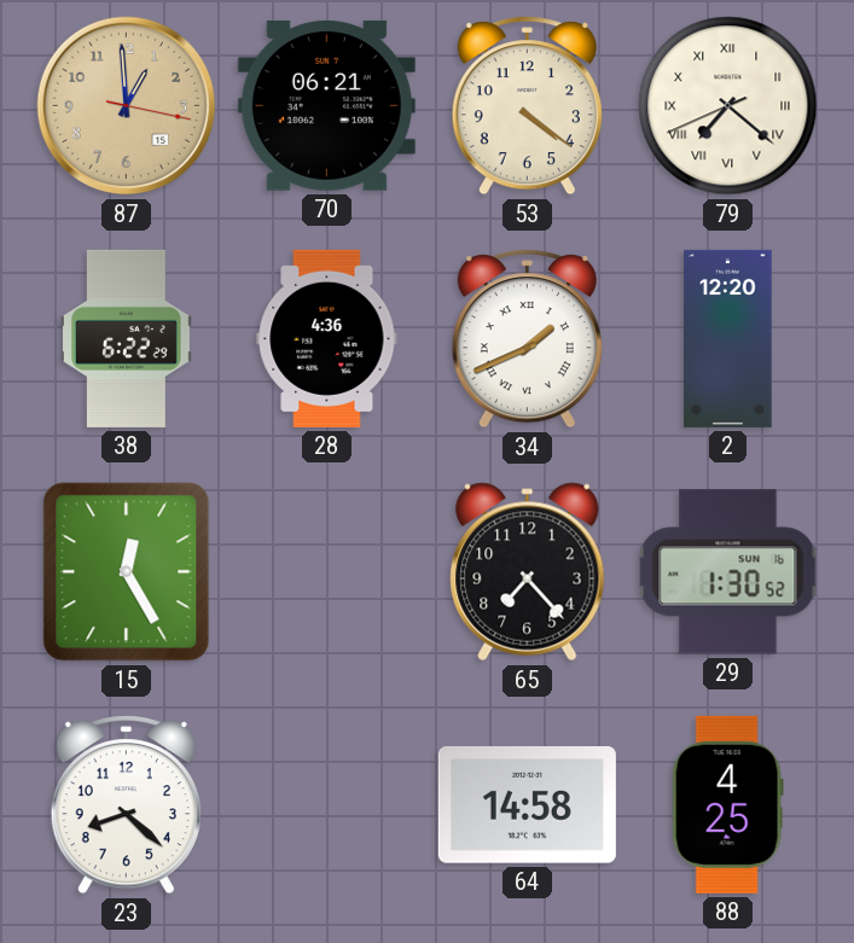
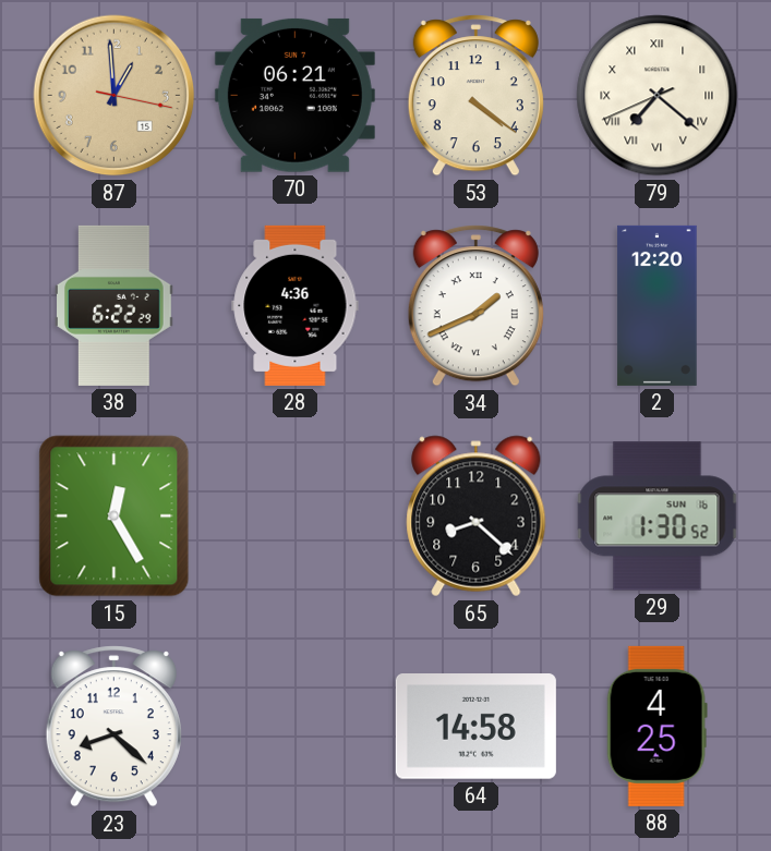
65: 7:23 -> 8:22 (477, 516)
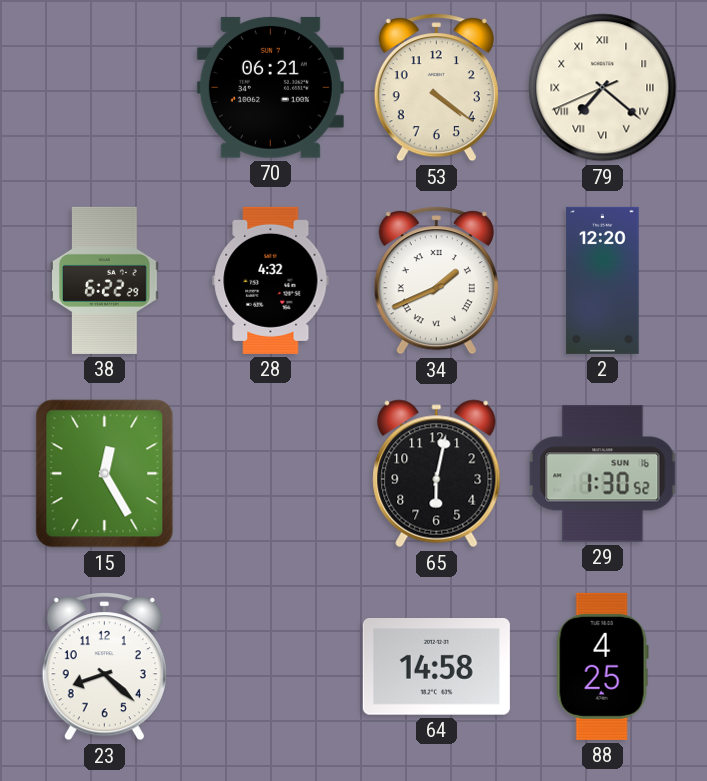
87: 12:59 -> none (115, 96)
28: 4:36 -> 4:32 (271, 280)
65: 8:22 -> 6:02 (437, 474)
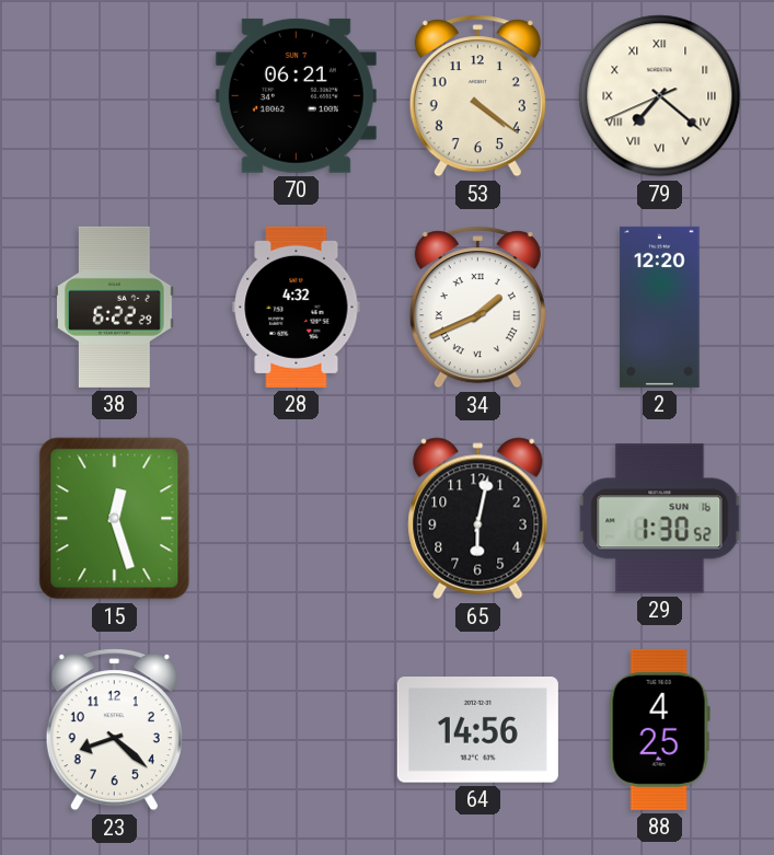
15: 12:25 -> 12:27 (115, 519)
64: 14:58 -> 14:56 (477, 730)
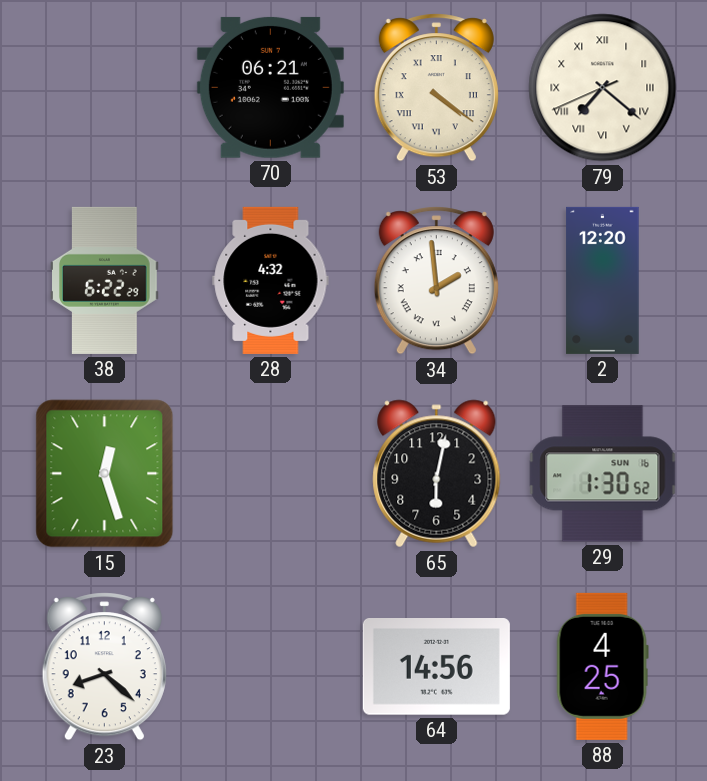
53 numerals: Arabic -> Roman (436, 88)
34: 1:41 -> 1:59 (436, 281)
